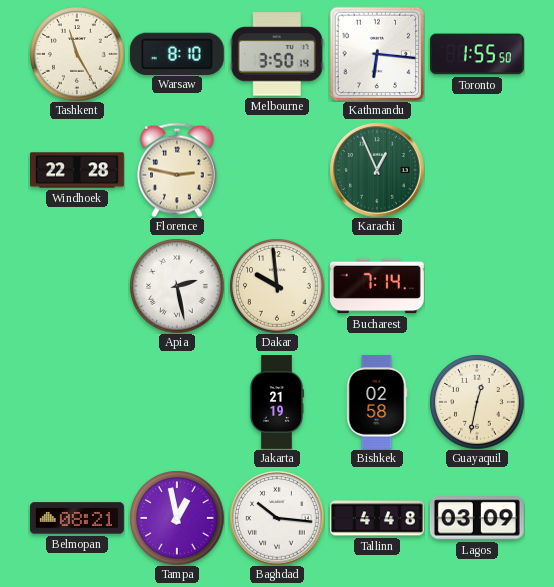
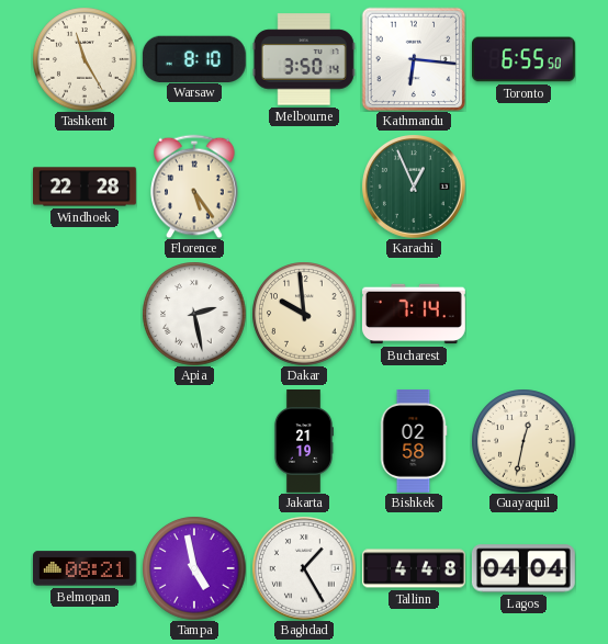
Toronto: 1:55 -> 6:55 (523, 59)
Florence: 2:47 -> 5:24 (194, 187)
Tampa: 12:58 -> 4:58 (194, 568)
Baghdad: 10:16 -> 1:25 (304, 568)
Lagos: 03:09 -> 04:04 (523, 568)
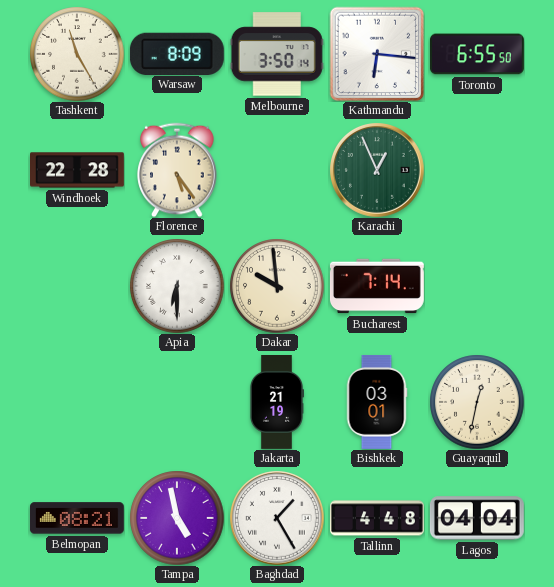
Warsaw: 8:10 -> 8:09 (177, 53)
Apia: 2:28 -> 6:30 (177, 286)
Bishkek: 02:58 -> 03:01 (377, 402)
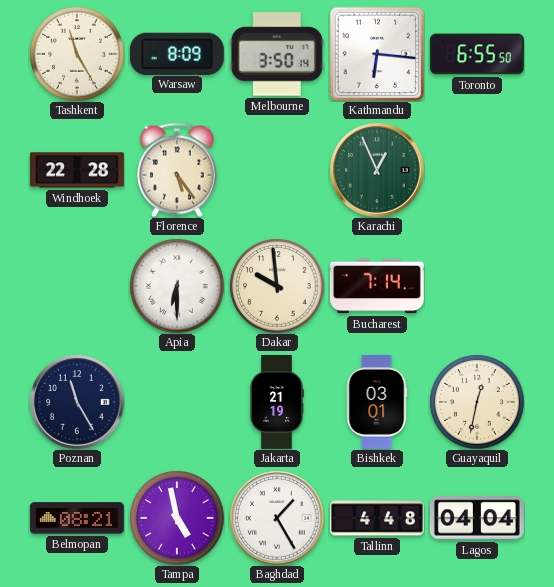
Poznan: none -> 11:25 (77, 402)
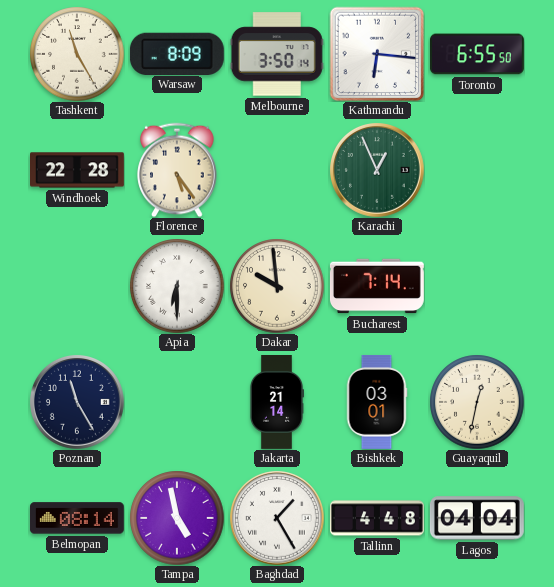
Jakarta: 21:19 -> 21:14 (276, 403)
Belmopan: 08:21 -> 08:14 (77, 518)
